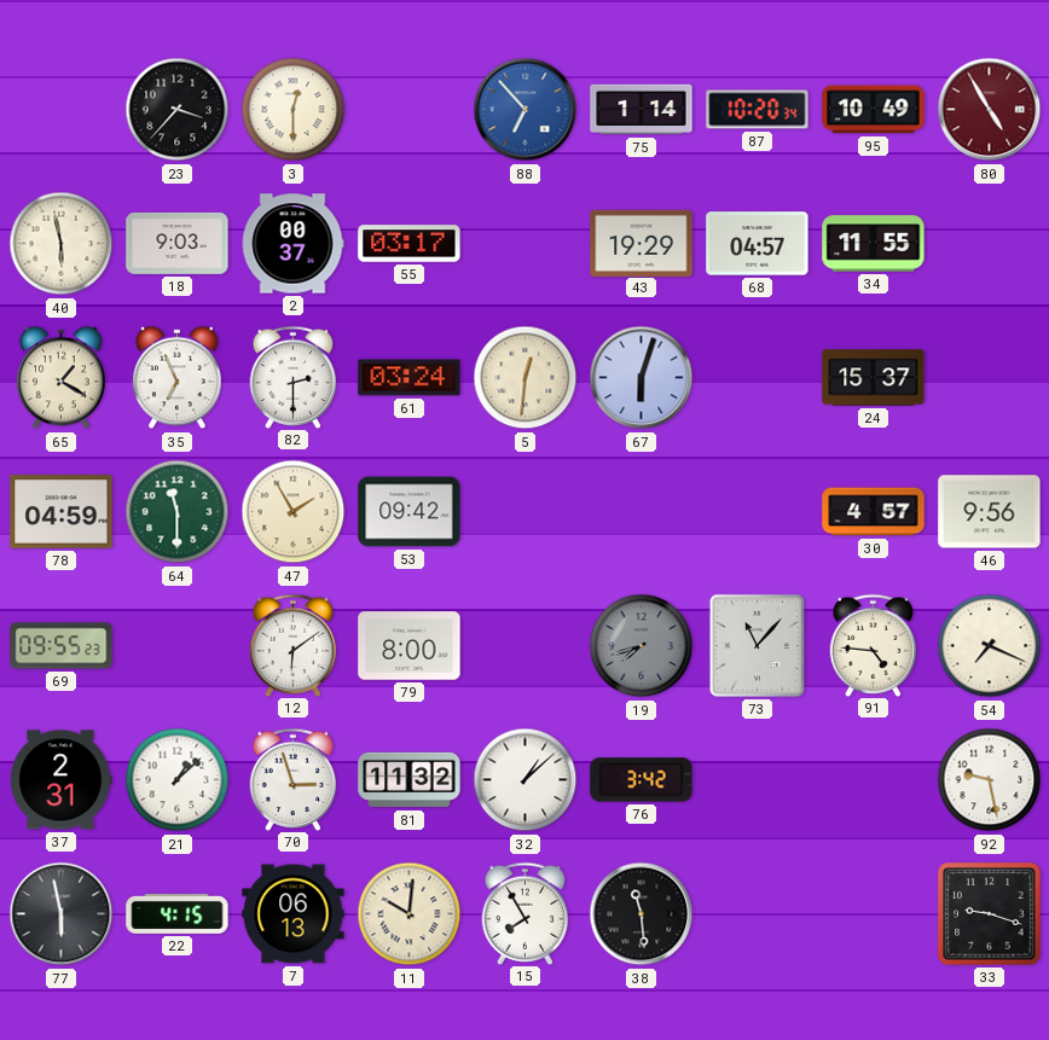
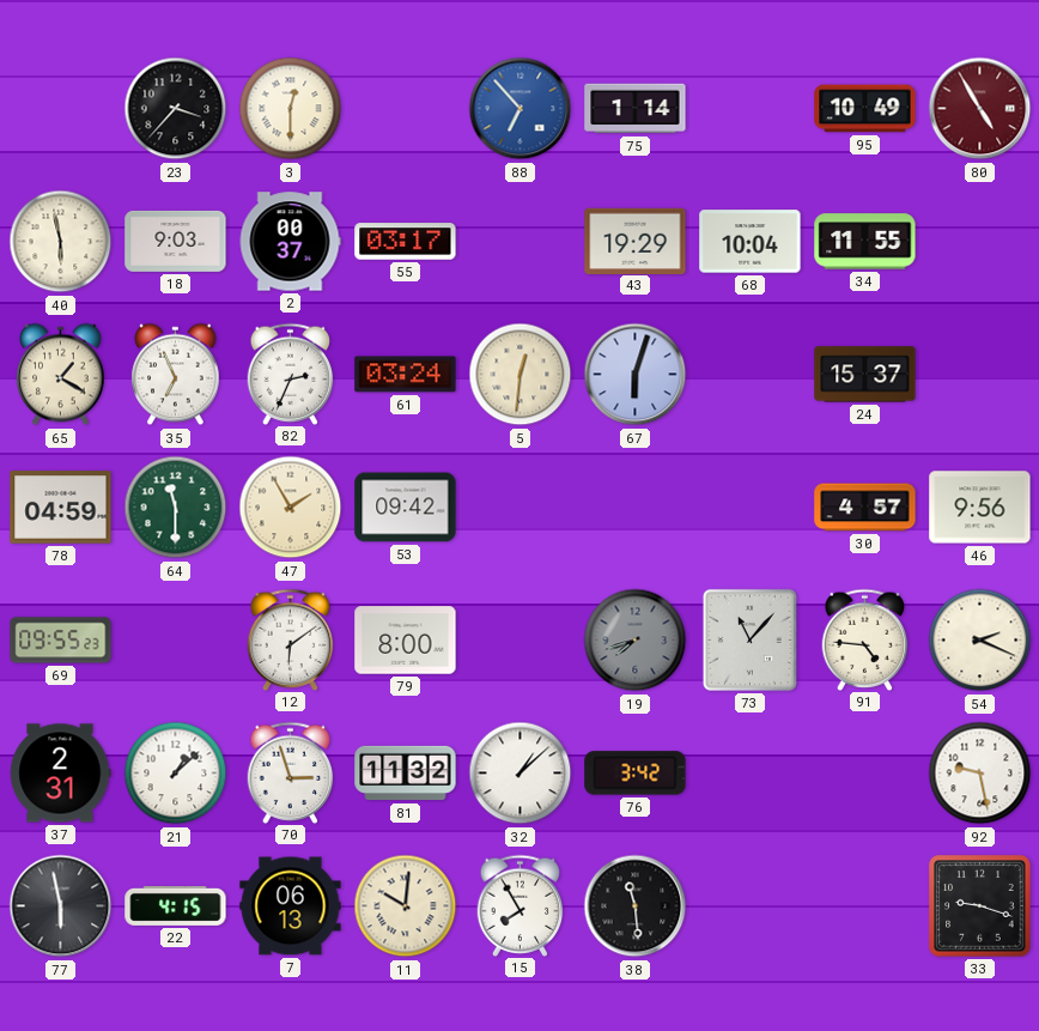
87: 10:20 -> none (758, 110)
68: 04:57 -> 10:04 (751, 242)
82: 2:30 -> 2:34 (291, 374)
54: 7:19 -> 2:19 (980, 641)
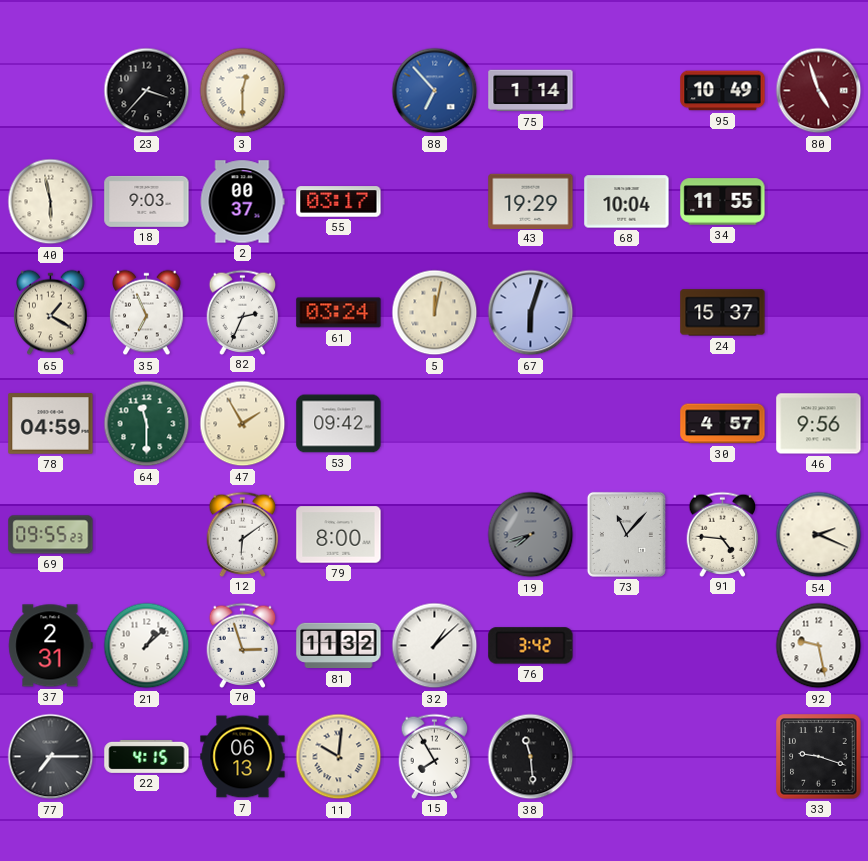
80: 4:55 -> 4:57 (819, 91)
5: 12:31 -> 12:02 (435, 313)
77: 5:58 -> 7:15 (51, 757)
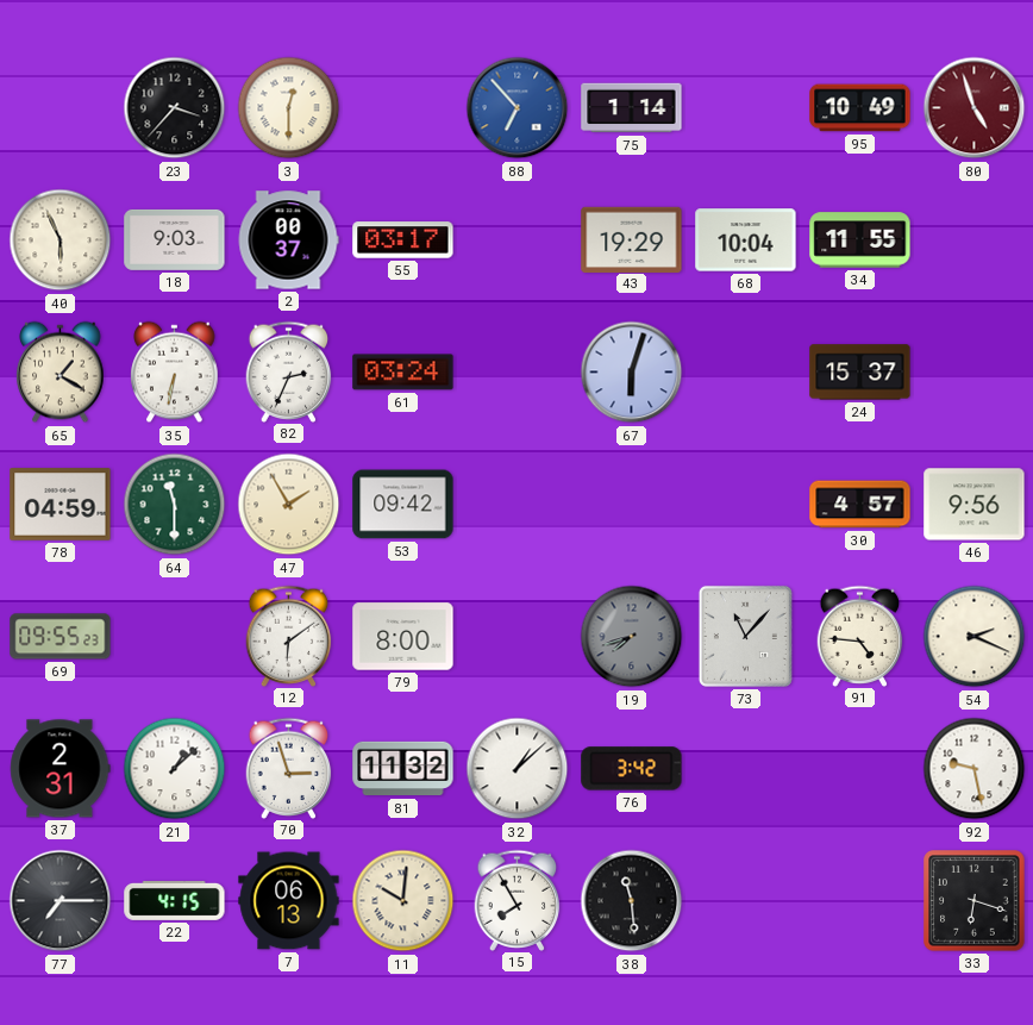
40: 5:58 -> 5:56 (61, 240)
35: 6:56 -> 6:32 (175, 373)
5: 12:02 -> none (435, 313)
33: 9:18 -> 6:18 (975, 901)
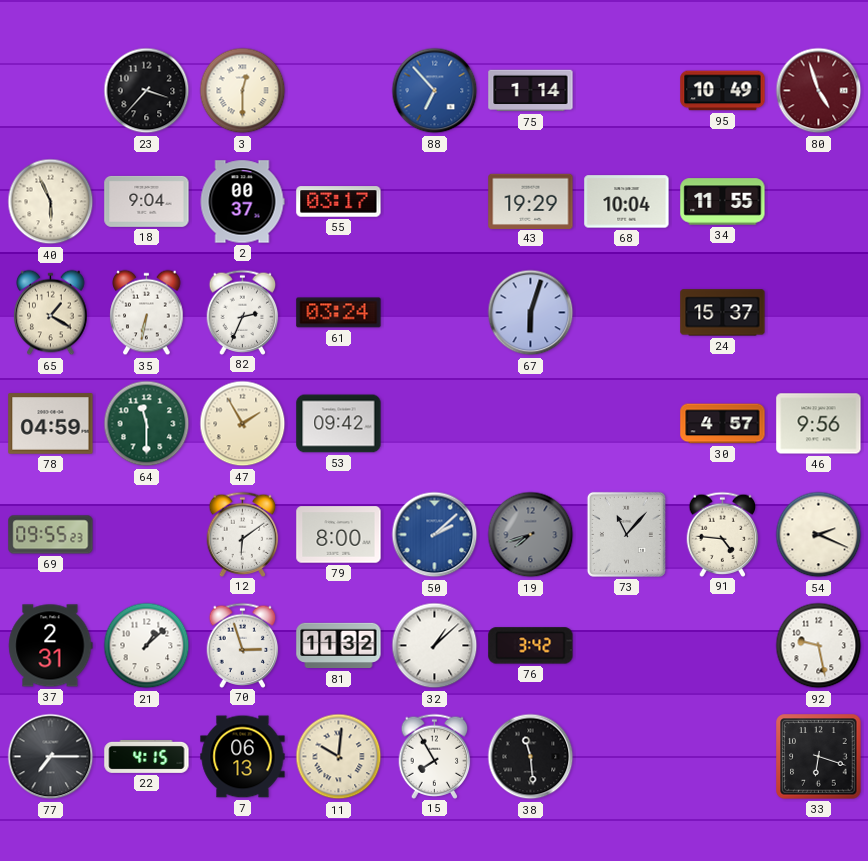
18: 9:03 -> 9:04 (147, 201)
50: none -> 2:08 (435, 535)
